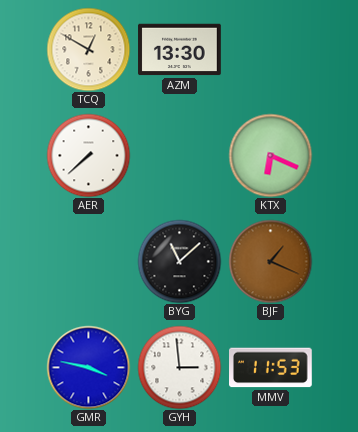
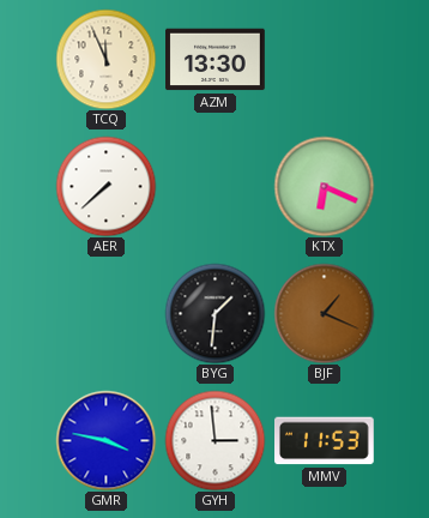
TCQ: 12:50 -> 11:56 (105, 59)
BYG: 11:08 -> 1:31 (214, 313)
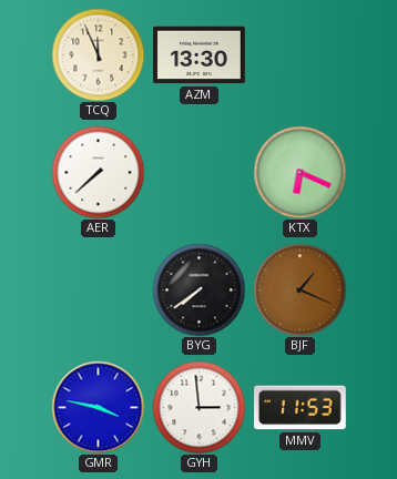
BYG: 1:31 -> 7:39 (198, 289)
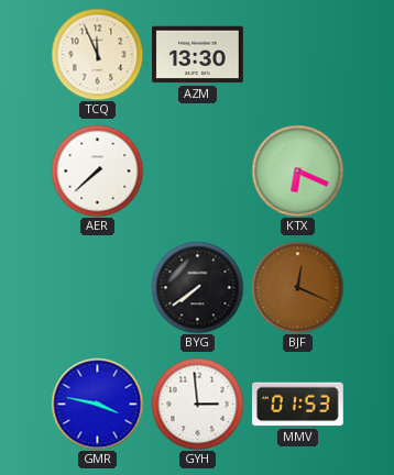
BJF: 1:19 -> 12:19 (297, 287)
MMV: 11:53 -> 01:53 (298, 405)
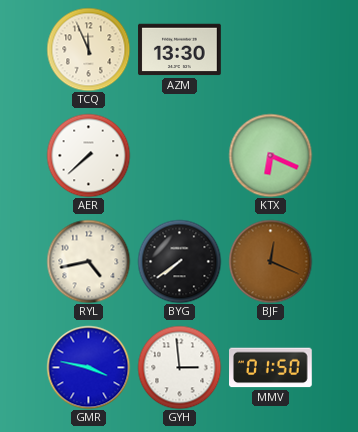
RYL: none -> 4:43 (88, 261)
MMV: 01:53 -> 01:50 (271, 368)
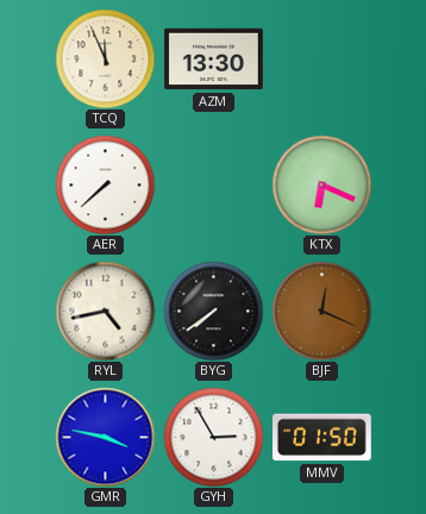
GYH: 2:59 -> 2:55 (213, 437)
